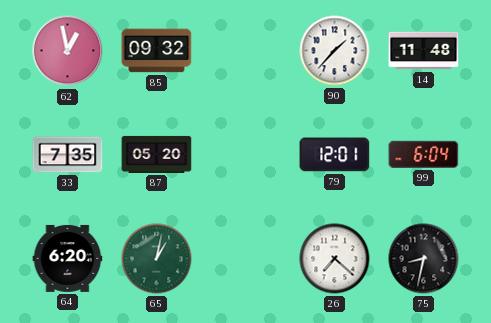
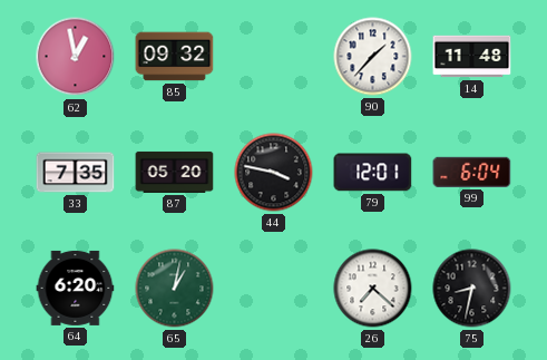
44: none -> 3:47 (274, 173)
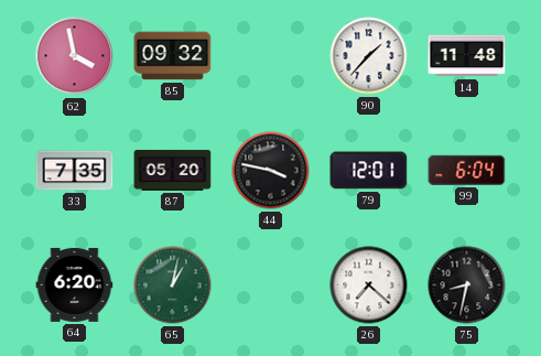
62: 12:58 -> 3:58 (75, 56)
